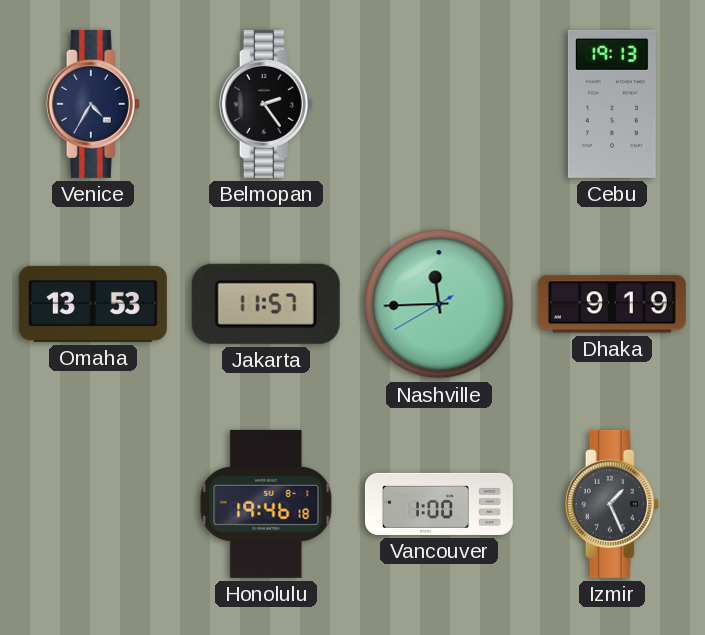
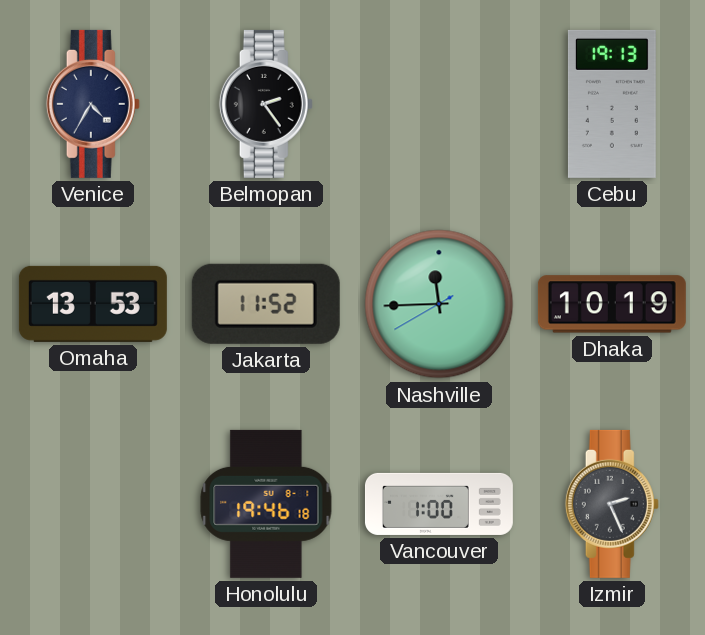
Jakarta: 11:57 -> 11:52 (266, 304)
Dhaka: 9:19 -> 10:19 (612, 304)
Izmir: 1:26 -> 2:26 (612, 504)
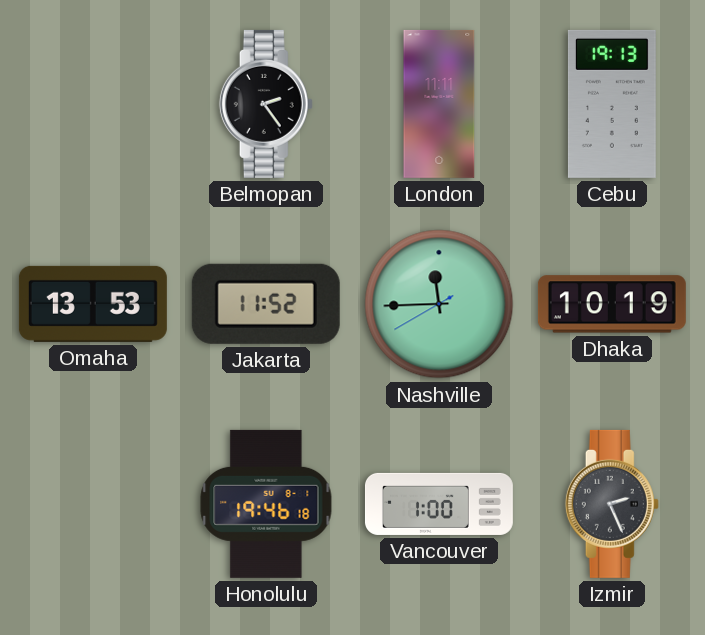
Venice: 4:35 -> none (93, 104)
London: none -> 11:11 (439, 104)
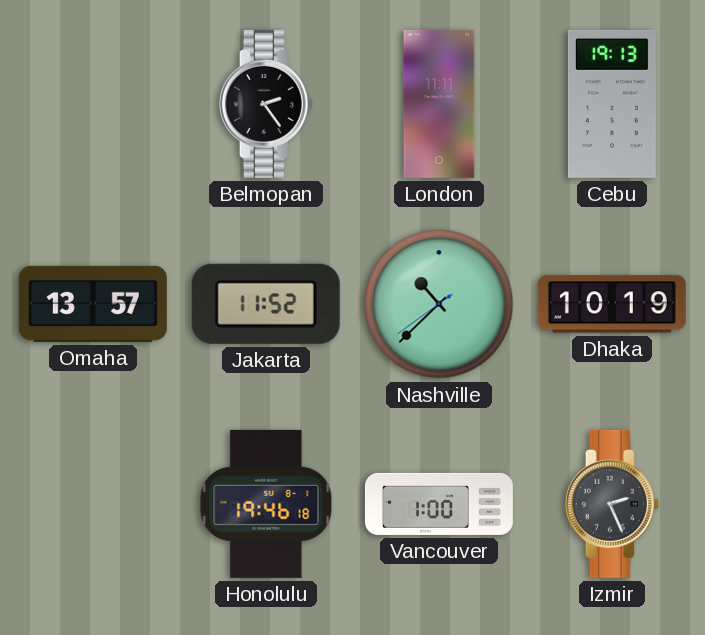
Omaha: 13:53 -> 13:57 (93, 304)
Nashville: 11:44 -> 10:37 (439, 304)
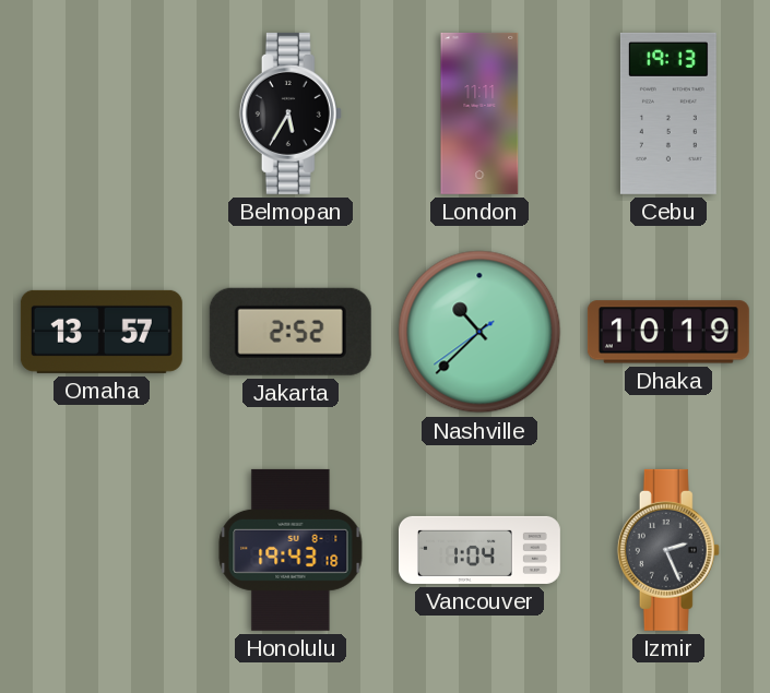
Belmopan: 2:24 -> 5:35 (291, 113)
Jakarta: 11:52 -> 2:52 (291, 332)
Honolulu: 19:46 -> 19:43 (291, 550)
Vancouver: 1:00 -> 1:04 (479, 550)
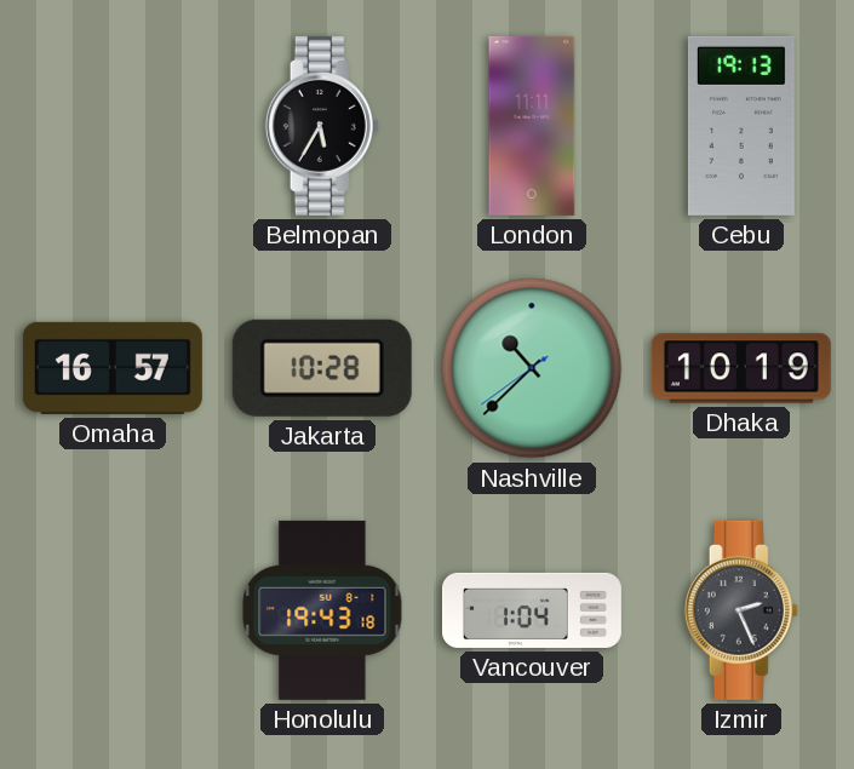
Omaha: 13:57 -> 16:57 (113, 368)
Jakarta: 2:52 -> 10:28 (322, 368)
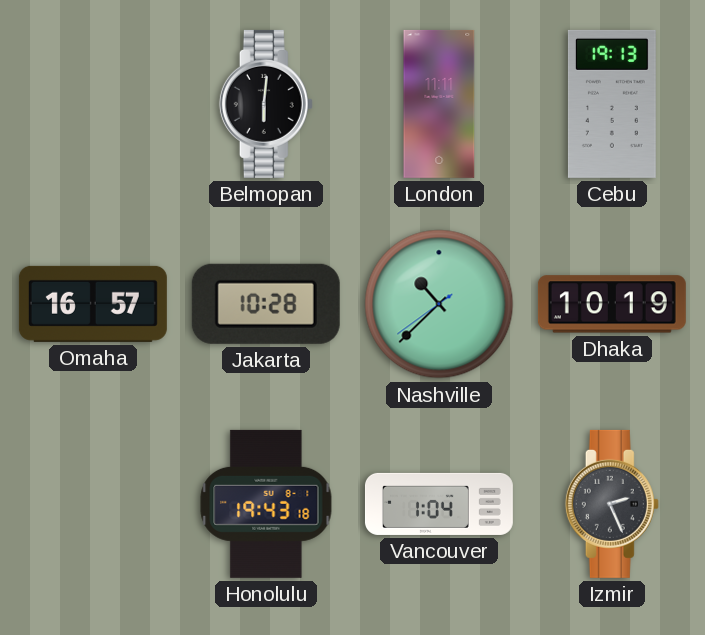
Belmopan: 5:35 -> 6:01 (266, 104)
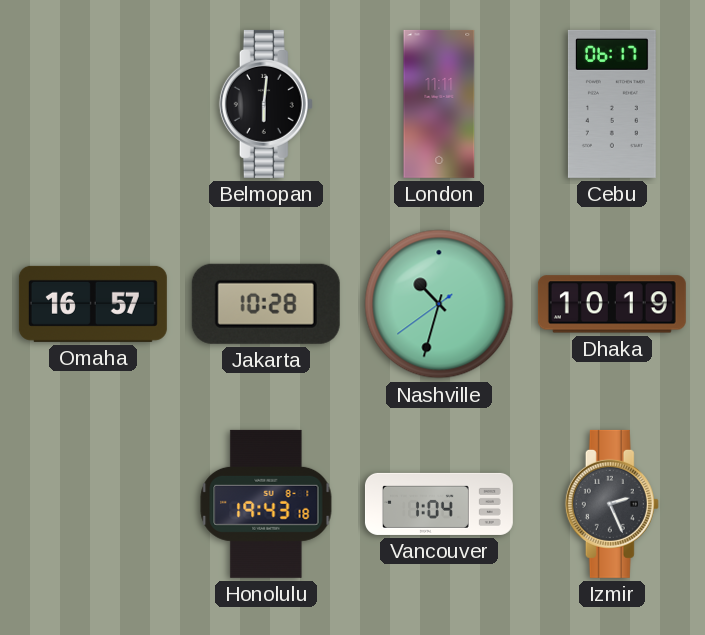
Cebu: 19:13 -> 06:17 (612, 104)
Nashville: 10:37 -> 10:32 (439, 304)
